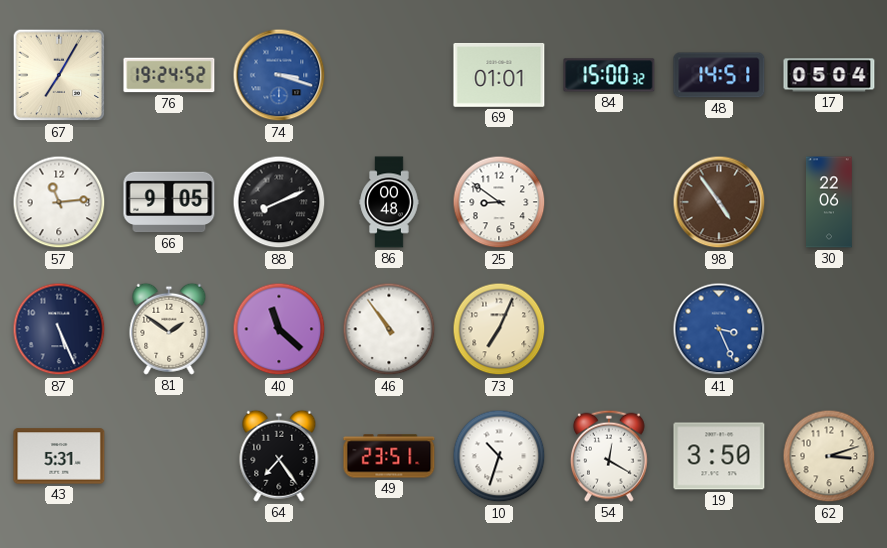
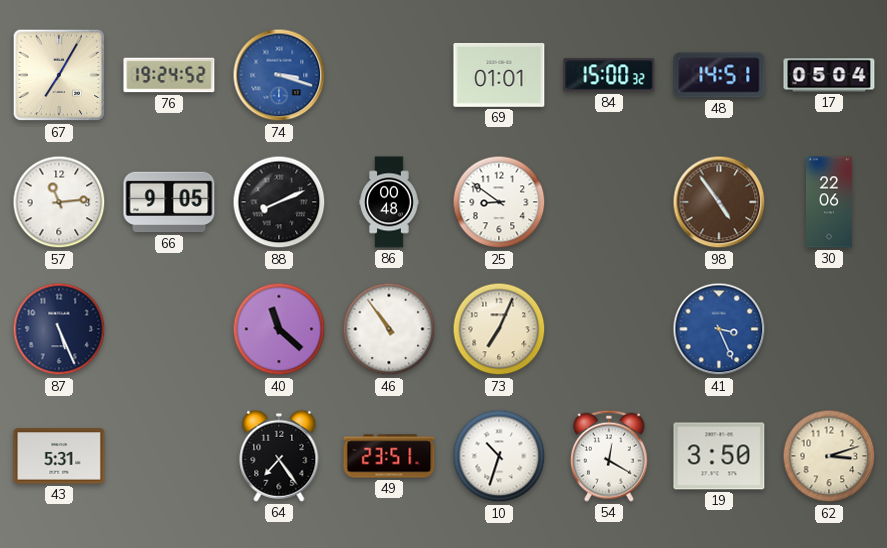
81: 1:51 -> none (169, 329)
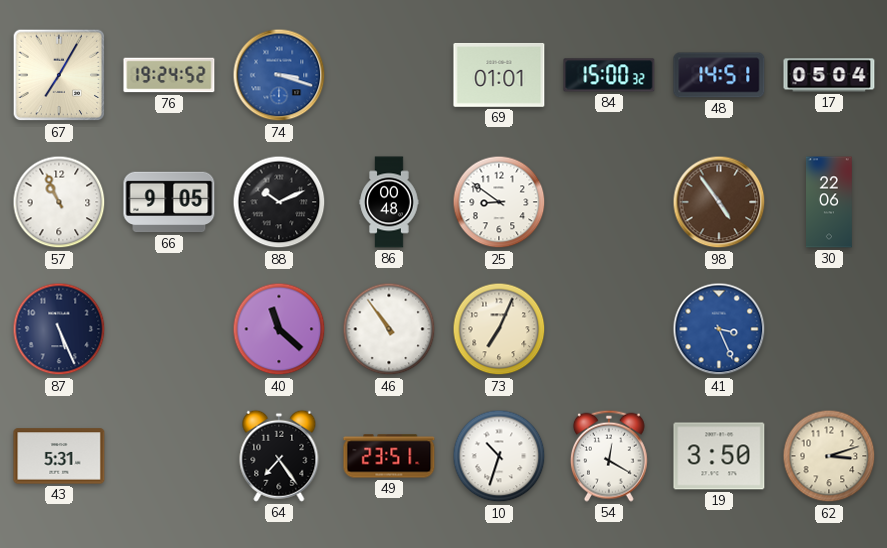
57: 11:14 -> 10:56 (59, 202)
88: 8:11 -> 10:11 (279, 202)
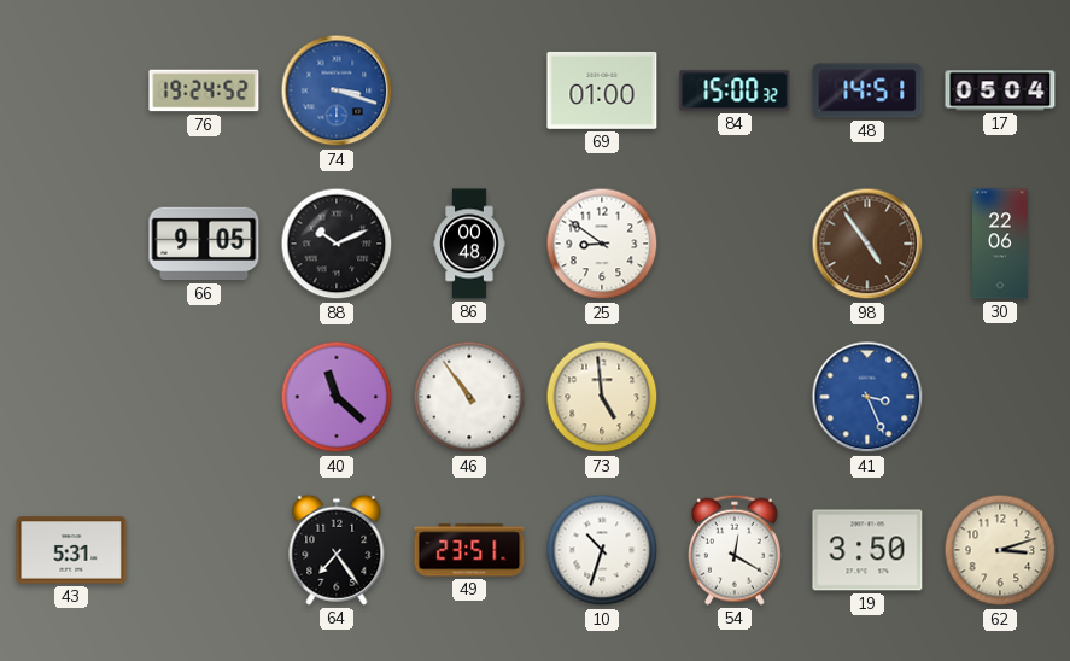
67: 7:05 -> none (59, 75)
69: 01:01 -> 01:00 (602, 90)
57: 10:56 -> none (59, 202)
87: 5:26 -> none (59, 329)
73: 7:04 -> 4:59 (602, 397)
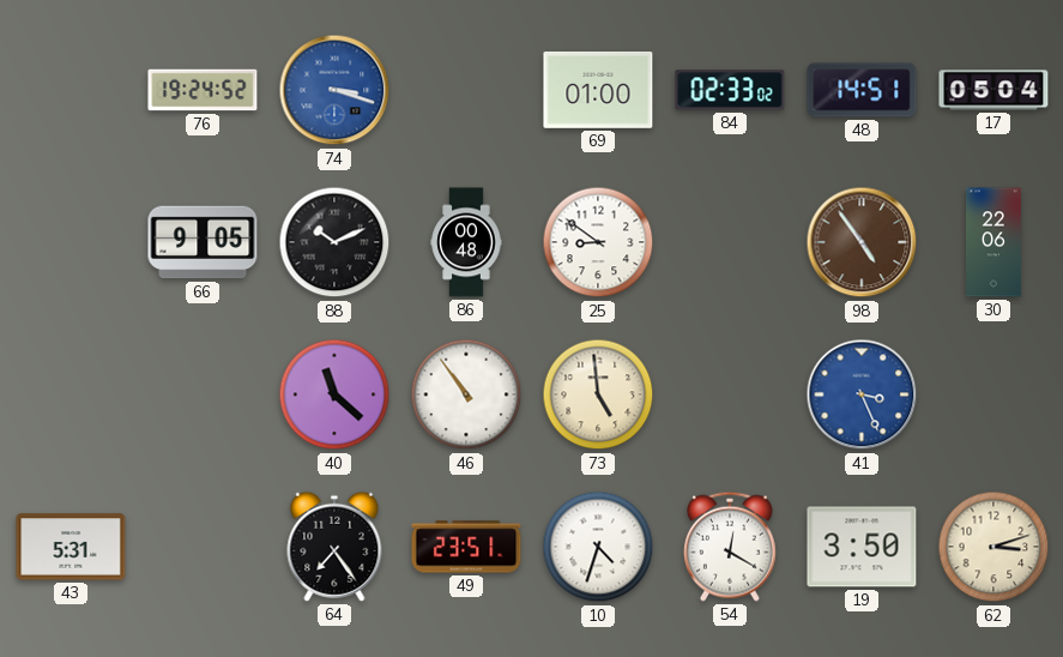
84: 15:00 -> 02:33 (730, 90)
10: 10:33 -> 4:33 (598, 547)
